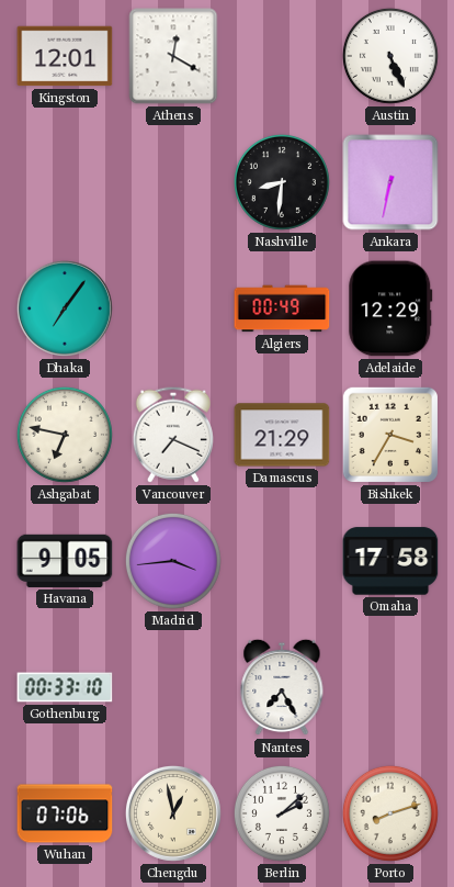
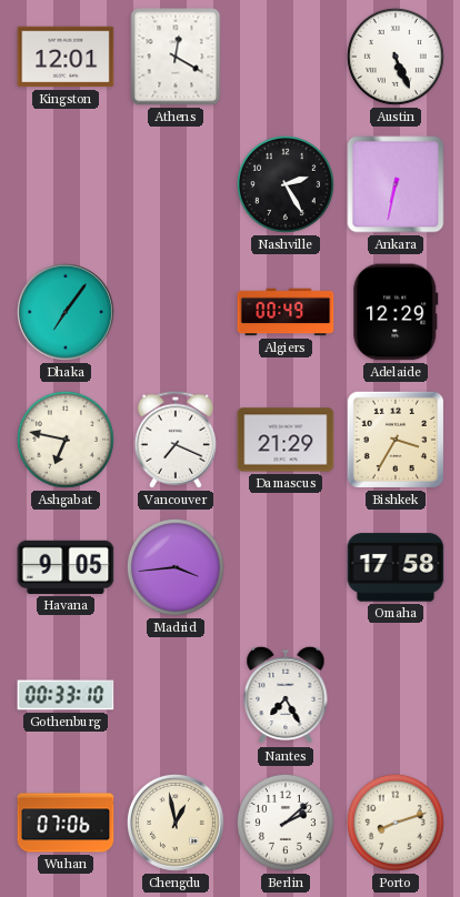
Nashville: 8:31 -> 2:25 (286, 184)
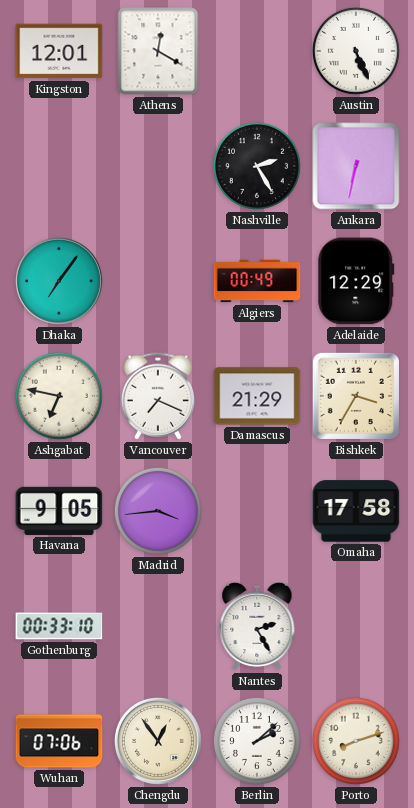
Nantes: 7:25 -> 2:25 (257, 626)
Chengdu: 12:58 -> 12:54 (158, 741)
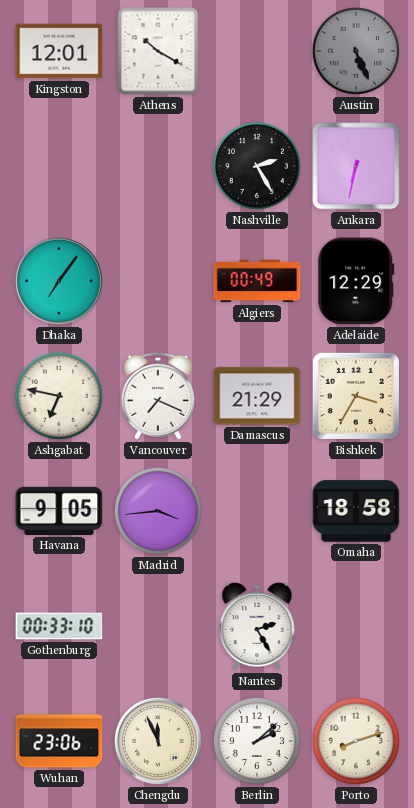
Athens: 12:20 -> 10:20 (158, 51)
Austin dial: white -> grey (356, 51)
Omaha: 17:58 -> 18:58 (356, 511)
Wuhan: 07:06 -> 23:06 (59, 741)
Chengdu: 12:54 -> 11:56 (158, 741)
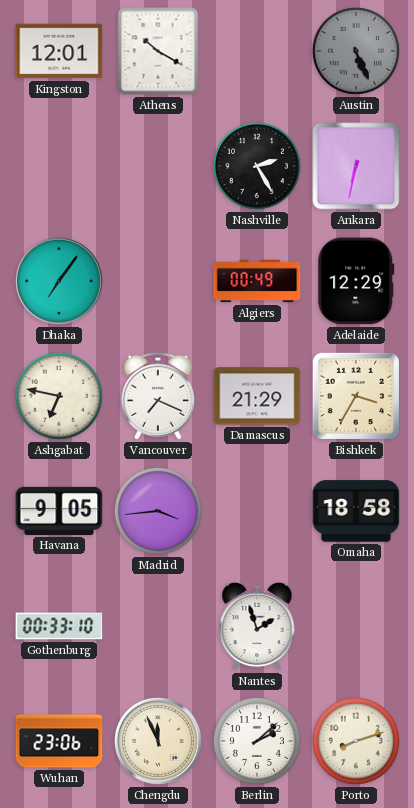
Nantes: 2:25 -> 1:57 (257, 626)
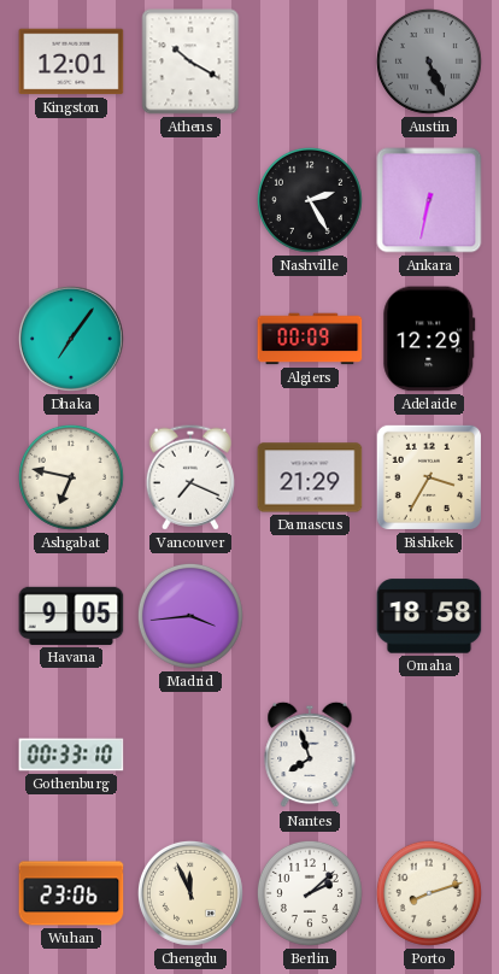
Algiers: 00:49 -> 00:09 (310, 339)
Nantes: 1:57 -> 7:57 (310, 755)
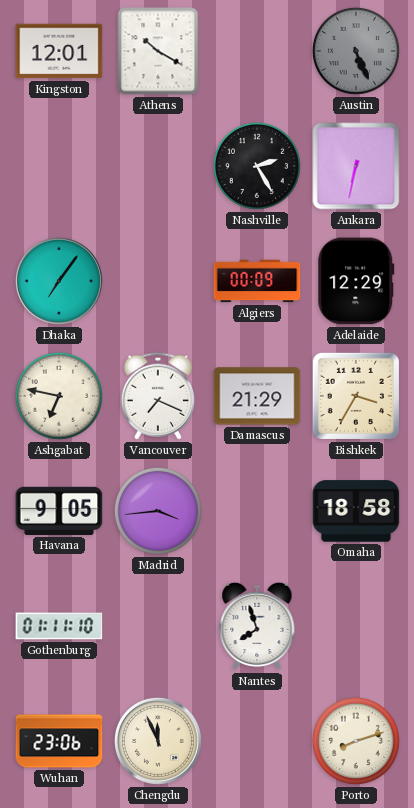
Gothenburg: 00:33 -> 01:11 (59, 626)
Berlin: 2:08 -> none (310, 893)
